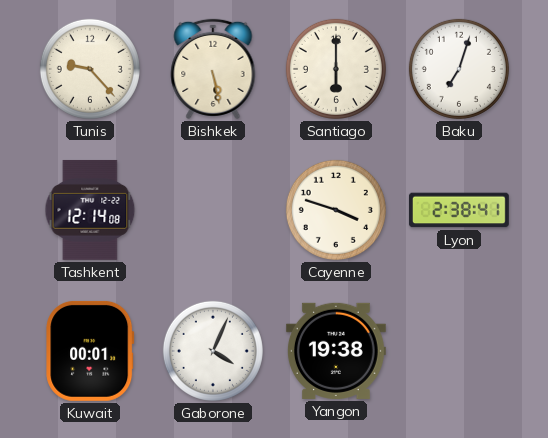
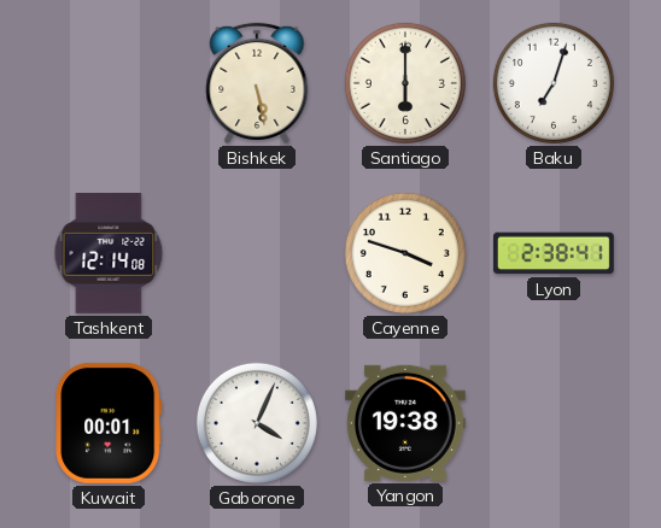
Tunis: 9:23 -> none (90, 69)
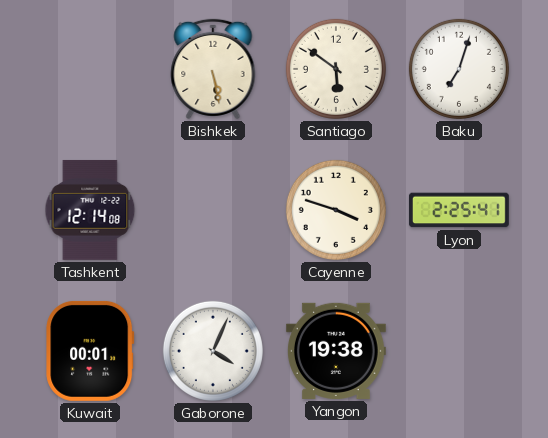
Santiago: 6:00 -> 5:51 (336, 69)
Lyon: 2:38 -> 2:25 (459, 210)
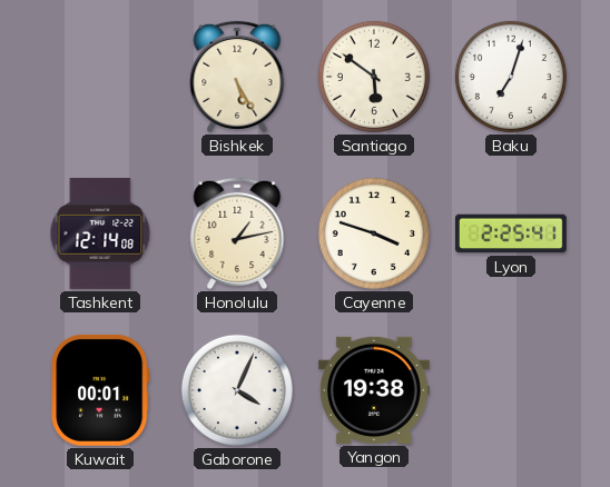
Bishkek: 5:28 -> 5:25 (237, 77)
Honolulu: none -> 1:13 (237, 233)
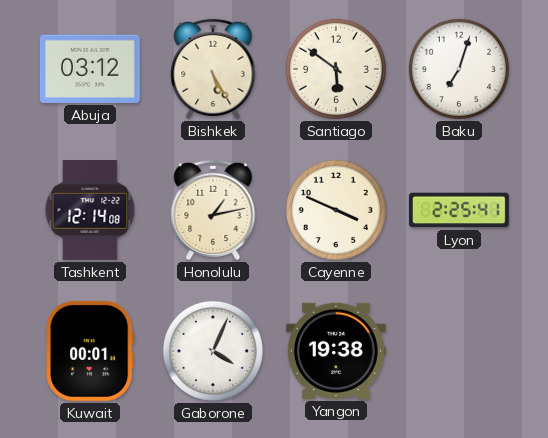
Abuja: none -> 03:12 (90, 69)
Cayenne: 3:48 -> 3:49 (336, 210)
